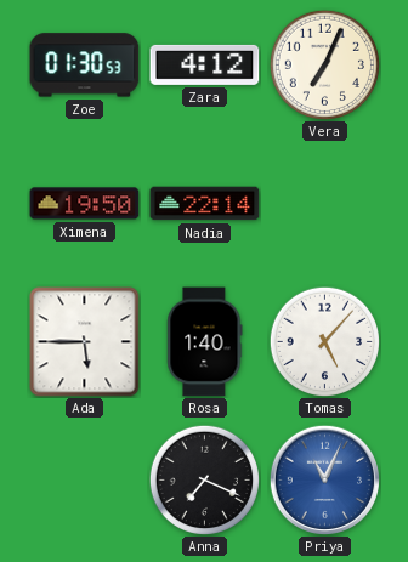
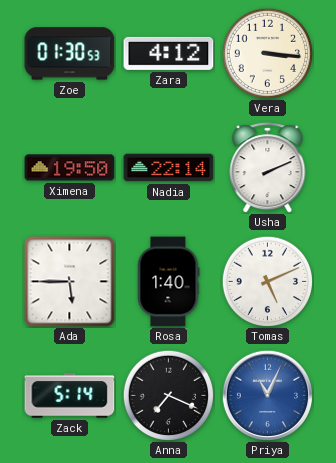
Vera: 7:04 -> 3:16 (267, 53)
Usha: none -> 2:11 (268, 168)
Tomas: 5:07 -> 5:11 (267, 281)
Zack: none -> 5:14 (70, 396)
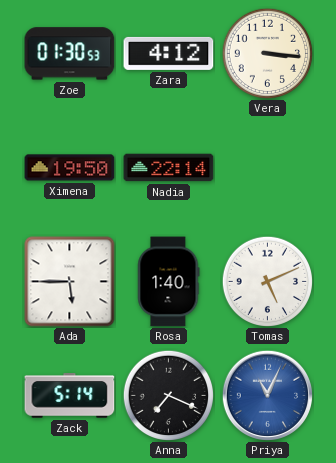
Usha: 2:11 -> none (268, 168)
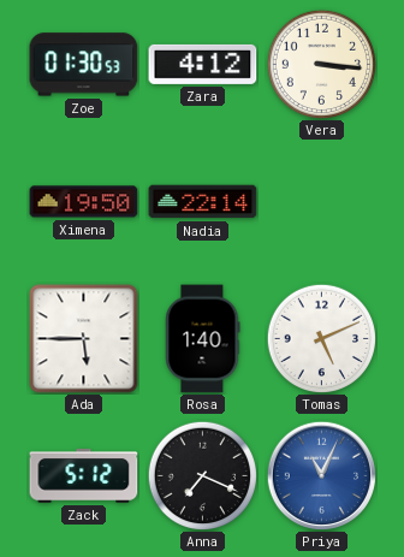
Zack: 5:14 -> 5:12 (84, 476)
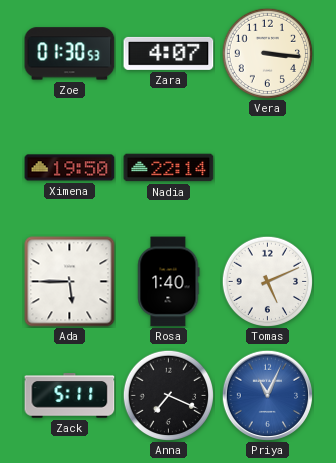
Zara: 4:12 -> 4:07 (169, 53)
Zack: 5:12 -> 5:11 (70, 396)
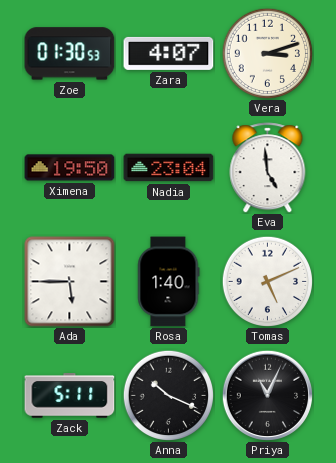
Vera: 3:16 -> 3:12 (267, 53)
Nadia: 22:14 -> 23:04 (169, 168)
Eva: none -> 4:59 (268, 168)
Anna: 7:19 -> 10:19 (168, 395)
Priya dial: blue -> black (267, 395)
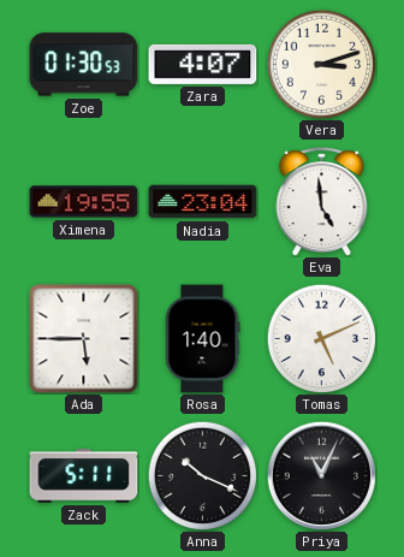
Ximena: 19:50 -> 19:55 (84, 202)
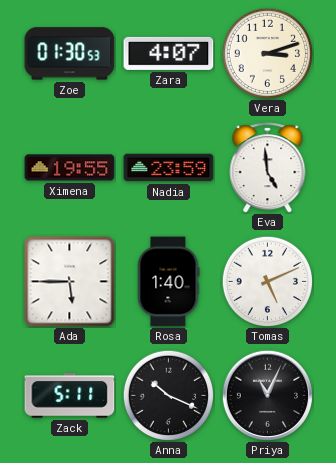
Nadia: 23:04 -> 23:59 (169, 168)
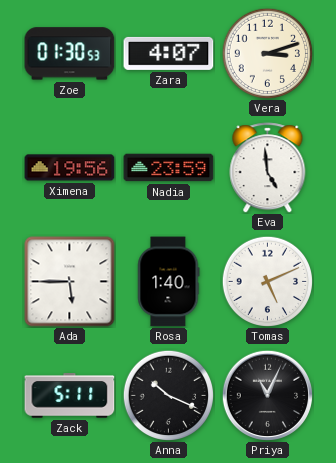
Ximena: 19:55 -> 19:56 (70, 168)
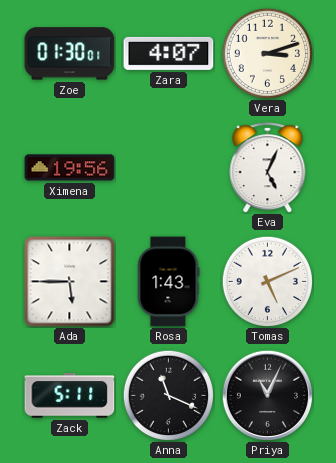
Zoe: 01:30:53 -> 01:30:01 (70, 54)
Nadia: 23:59 -> none (169, 168)
Eva: 4:59 -> 5:04 (268, 168)
Rosa: 1:40 -> 1:43 (169, 282)
Anna: 10:19 -> 11:19 (168, 395)
